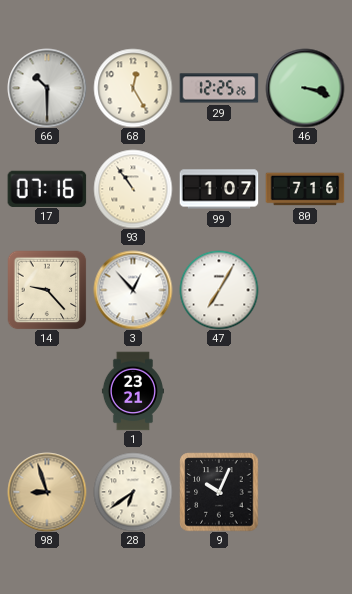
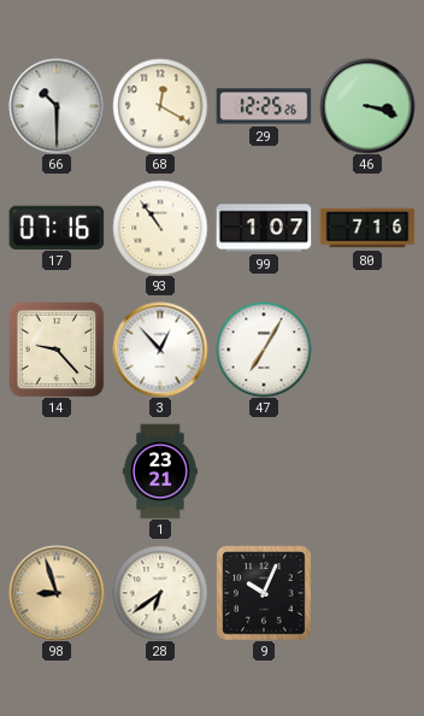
68: 12:25 -> 12:20 (160, 106)
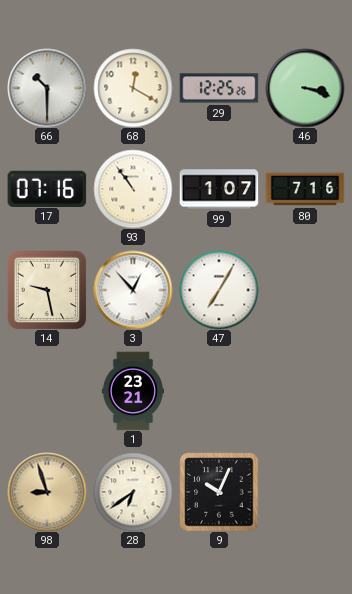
14: 9:23 -> 9:28 (47, 290)
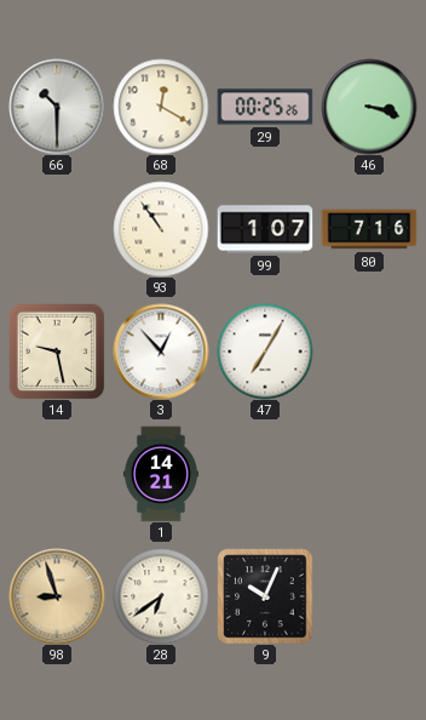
29: 12:25 -> 00:25 (265, 107)
17: 07:16 -> none (47, 188)
1: 23:21 -> 14:21 (161, 474)
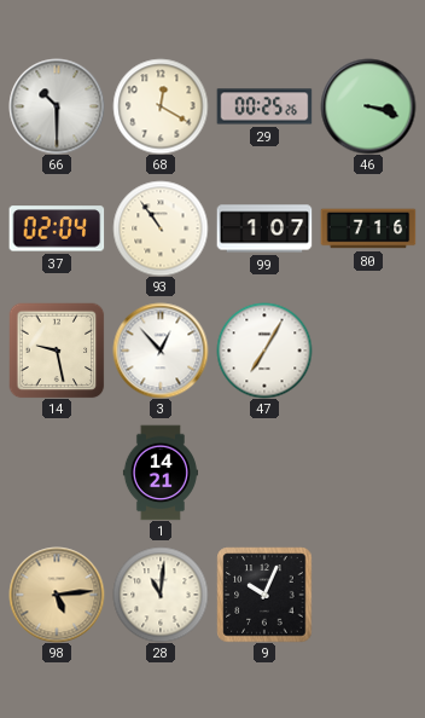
37: none -> 02:04 (57, 228)
98: 8:57 -> 5:14 (57, 595)
28: 6:39 -> 11:01 (161, 595)
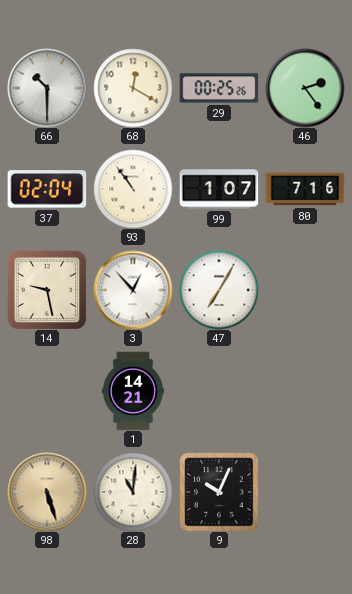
46: 3:18 -> 2:24 (305, 88)
98: 5:14 -> 5:27 (47, 492)
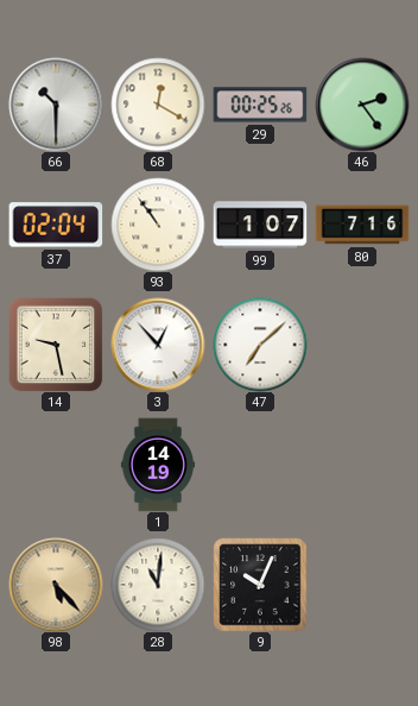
47: 7:05 -> 7:08 (260, 345)
1: 14:21 -> 14:19 (158, 465)
98: 5:27 -> 5:23 (56, 585)
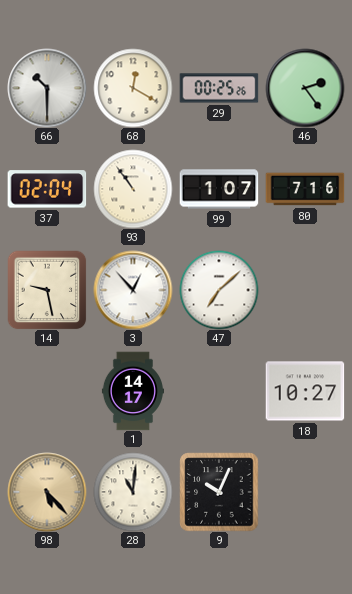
1: 14:19 -> 14:17 (133, 391)
18: none -> 10:27 (305, 391)
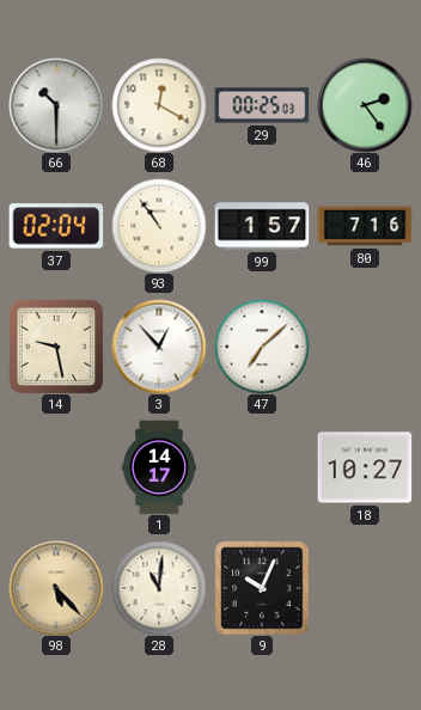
29: 00:25:26 -> 00:25:03 (262, 105)
99: 1:07 -> 1:57 (262, 226)
